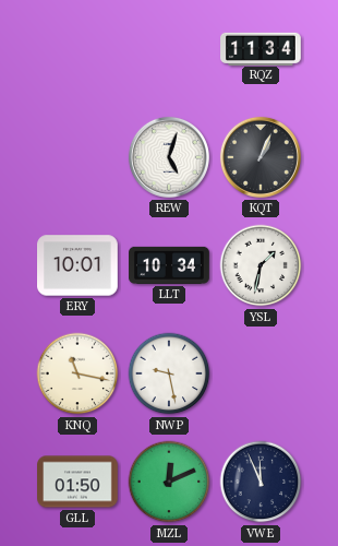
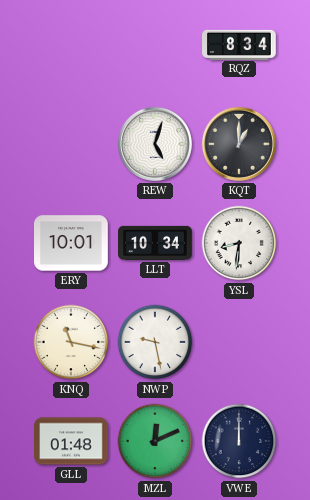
RQZ: 11:34 -> 8:34 (239, 44)
KQT: 1:04 -> 1:00 (239, 144)
YSL: 1:32 -> 8:31 (239, 243)
GLL: 01:50 -> 01:48 (72, 441)
VWE: 11:56 -> 12:00 (239, 441)
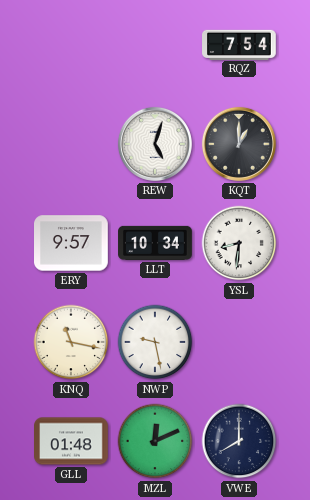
RQZ: 8:34 -> 7:54 (239, 44)
ERY: 10:01 -> 9:57 (72, 243)
VWE: 12:00 -> 8:00 (239, 441)
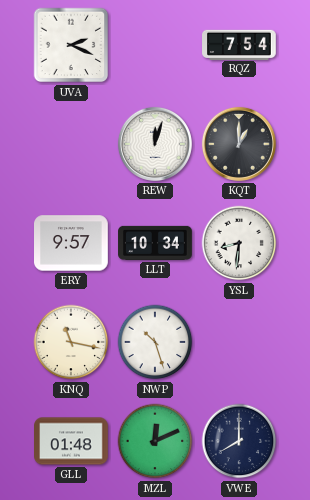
UVA: none -> 2:19 (71, 45)
REW: 5:03 -> 12:03 (155, 144)
NWP: 9:28 -> 10:27 (155, 342)
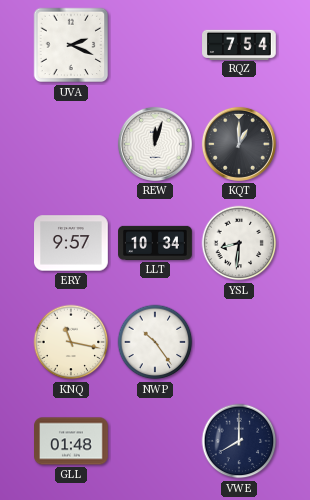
NWP: 10:27 -> 10:24 (155, 342)
MZL: 12:11 -> none (155, 441)
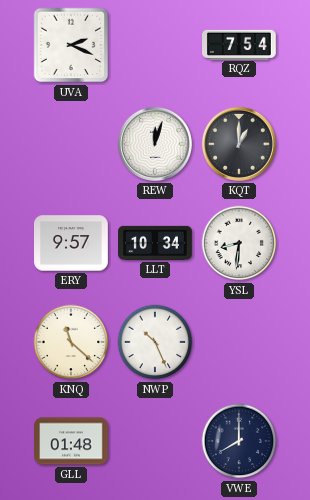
KNQ: 11:17 -> 11:22 (71, 342)
NWP: 10:24 -> 10:26 (155, 342)
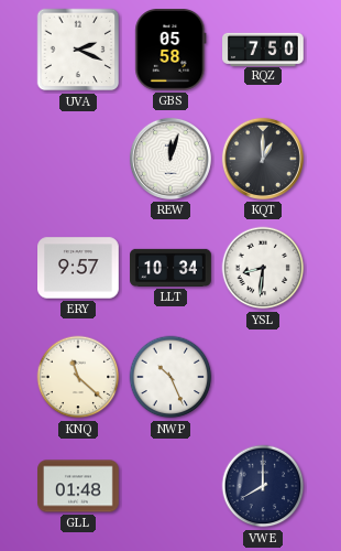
GBS: none -> 05:58 (170, 51)
RQZ: 7:54 -> 7:50 (263, 48)
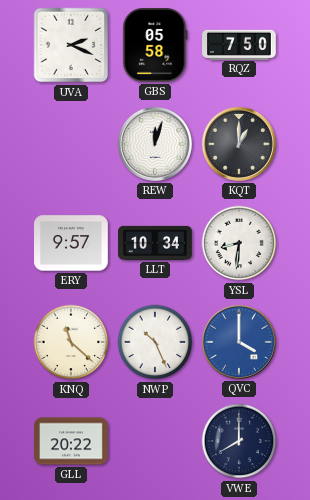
QVC: none -> 4:00 (239, 342)
GLL: 01:48 -> 20:22 (72, 441)
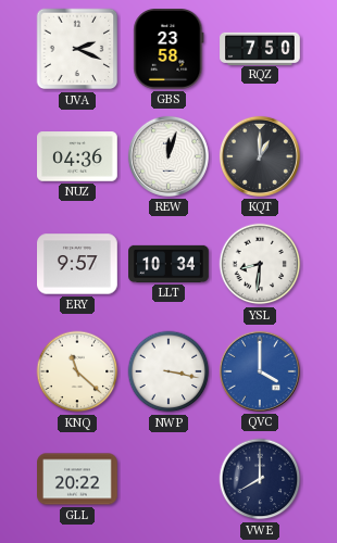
GBS: 05:58 -> 23:58 (168, 50)
NUZ: none -> 04:36 (78, 156)
NWP: 10:26 -> 3:17 (168, 371)
